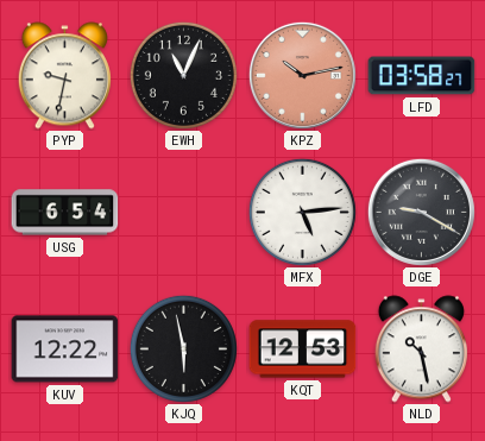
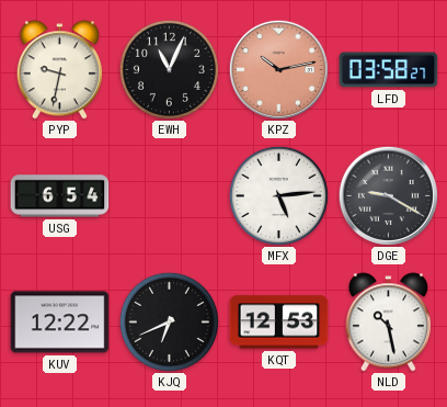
KJQ: 5:58 -> 6:41 (169, 321)
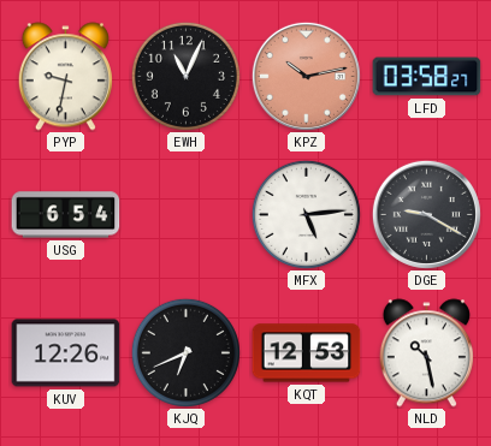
KUV: 12:22 -> 12:26 (66, 353)
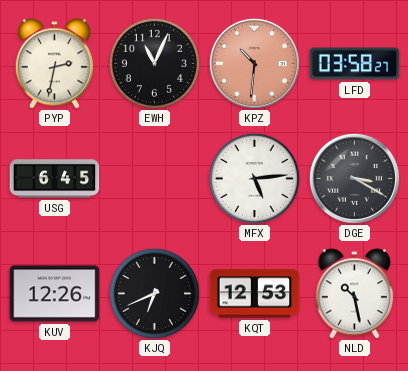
PYP: 9:32 -> 2:32 (54, 64)
KPZ: 10:13 -> 10:31 (254, 63)
USG: 6:54 -> 6:45 (55, 179)
DGE: 9:20 -> 3:20 (354, 178)
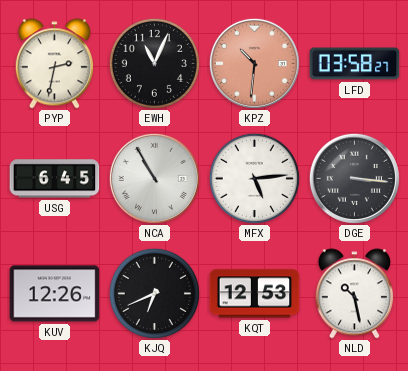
NCA: none -> 10:55 (154, 178)
DGE: 3:20 -> 3:16 (354, 178)
